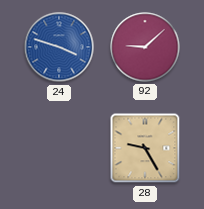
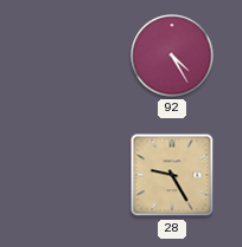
24: 3:48 -> none (59, 47)
92: 9:08 -> 4:25 (172, 56)
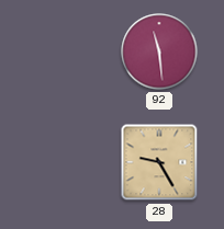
92: 4:25 -> 11:29 (159, 51)
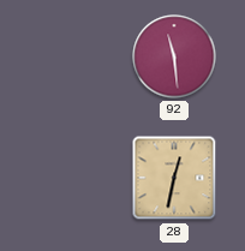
28: 9:25 -> 12:32 (174, 178)
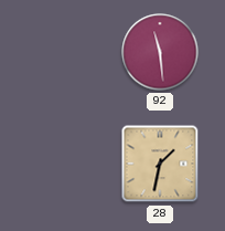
28: 12:32 -> 1:32 (160, 164)
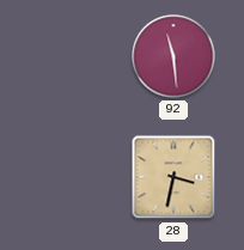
28: 1:32 -> 3:32 (173, 177)
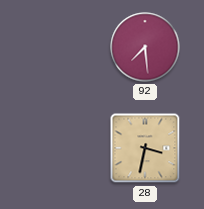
92: 11:29 -> 7:29 (145, 47)
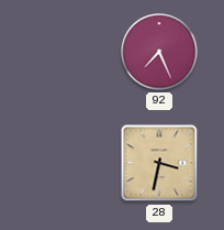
92: 7:29 -> 7:26 (159, 52)
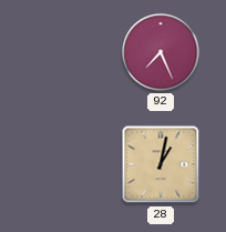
28: 3:32 -> 1:02 (161, 164)
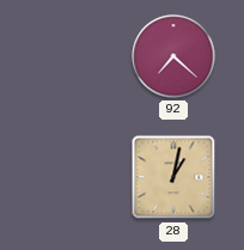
92: 7:26 -> 7:22 (173, 56)
